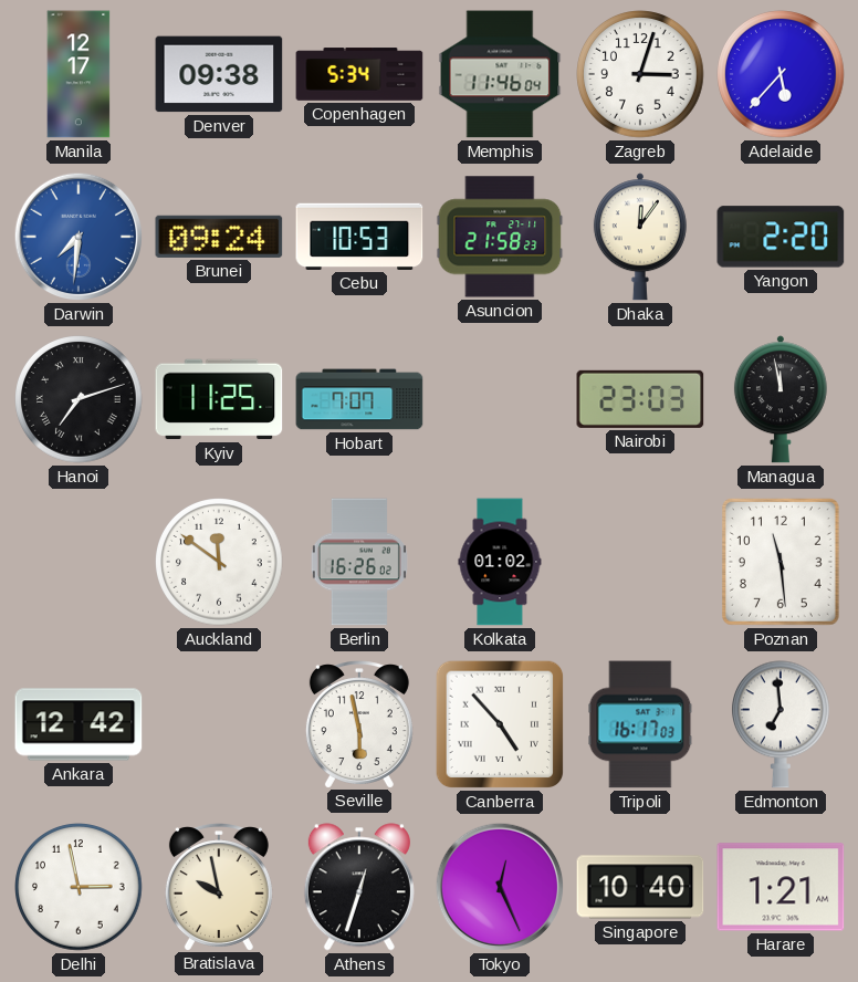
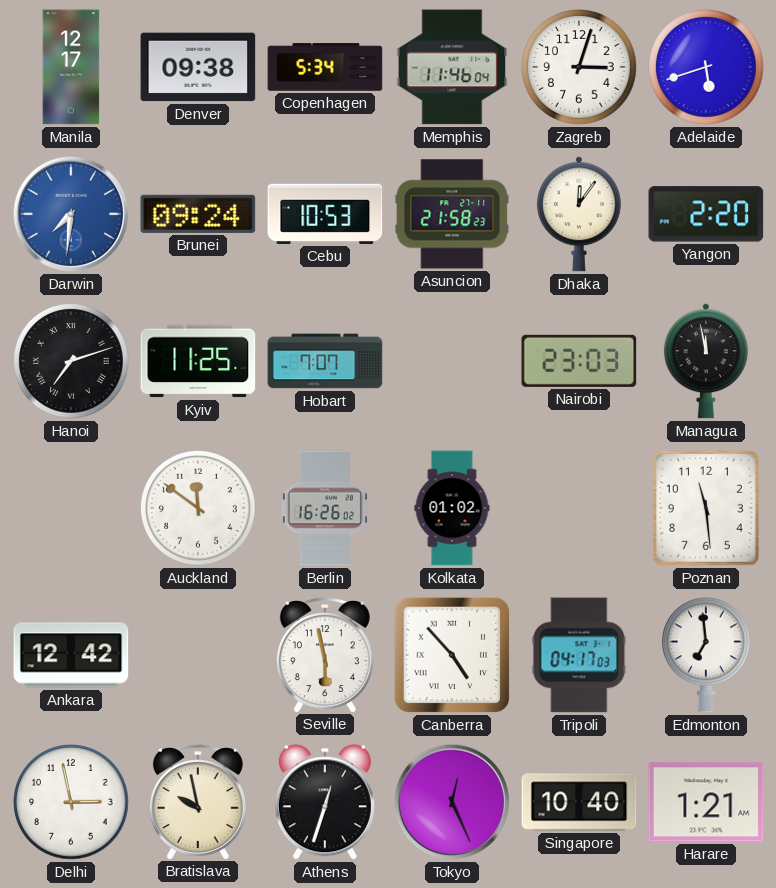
Adelaide: 5:37 -> 5:42 (707, 68)
Tripoli: 16:17 -> 04:17 (579, 655)
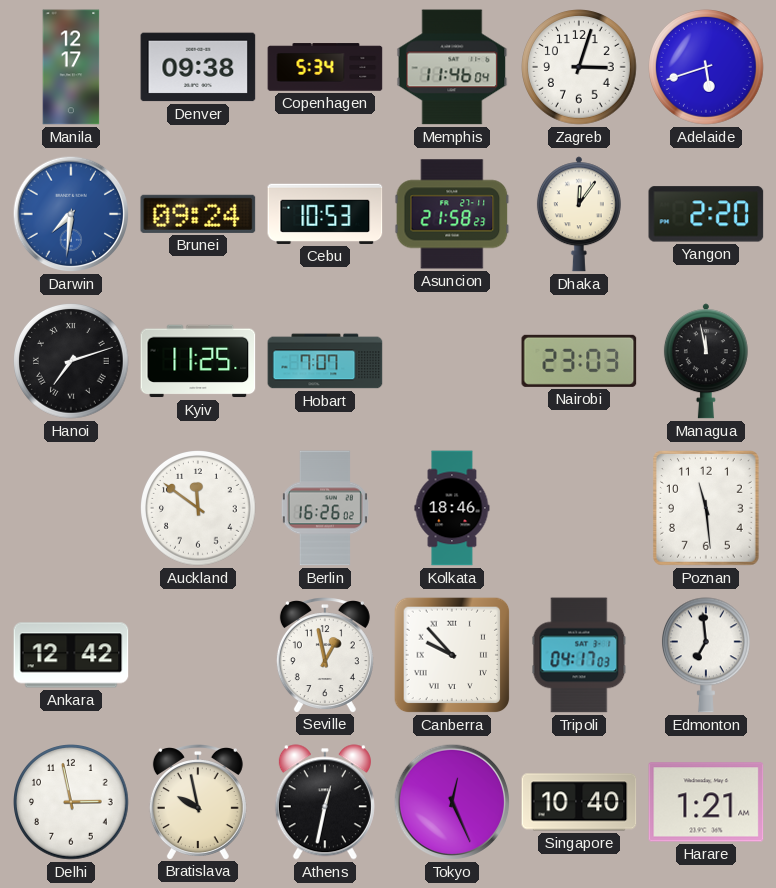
Kolkata: 01:02 -> 18:46 (452, 508)
Seville: 5:58 -> 12:58 (325, 655)
Canberra: 4:53 -> 9:53 (452, 655)
Athens: 12:33 -> 12:32 (325, 802)
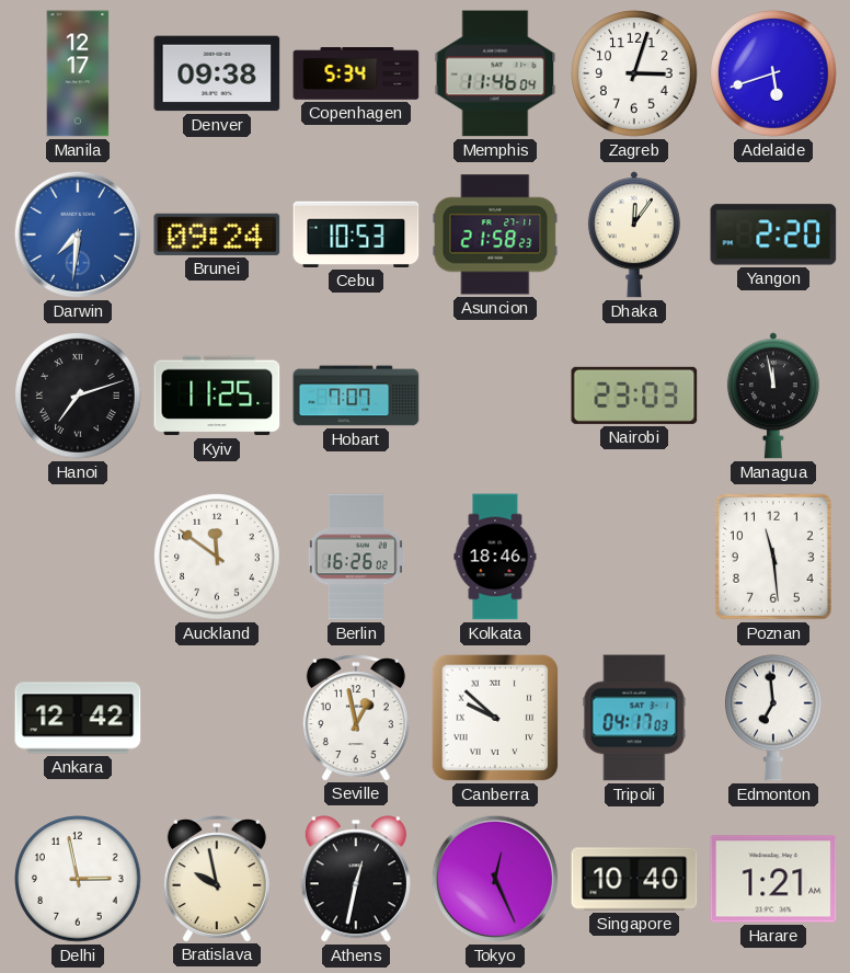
Canberra: 9:53 -> 9:52 (495, 718)
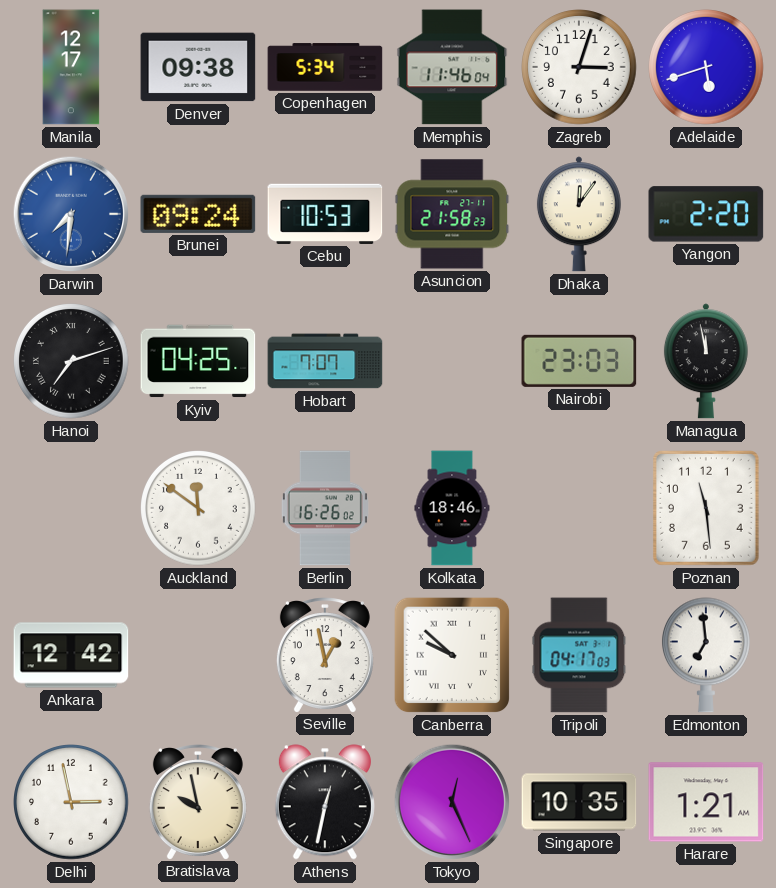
Kyiv: 11:25 -> 04:25 (198, 361)
Singapore: 10:40 -> 10:35 (579, 802)
